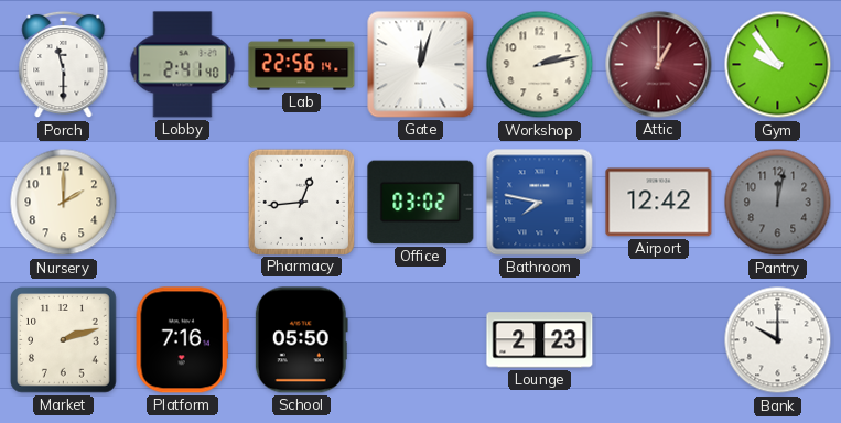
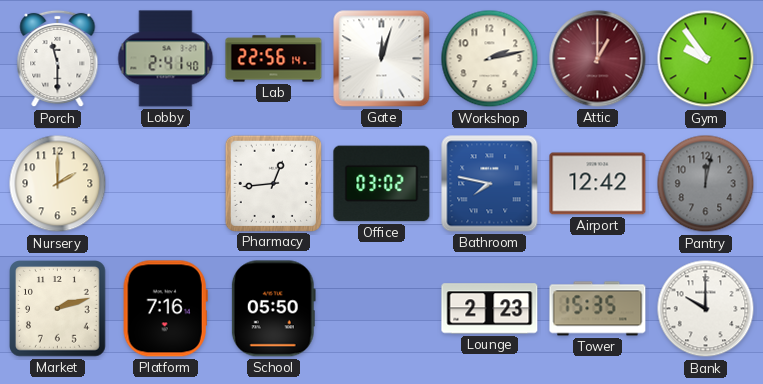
Tower: none -> 15:35 (598, 309)
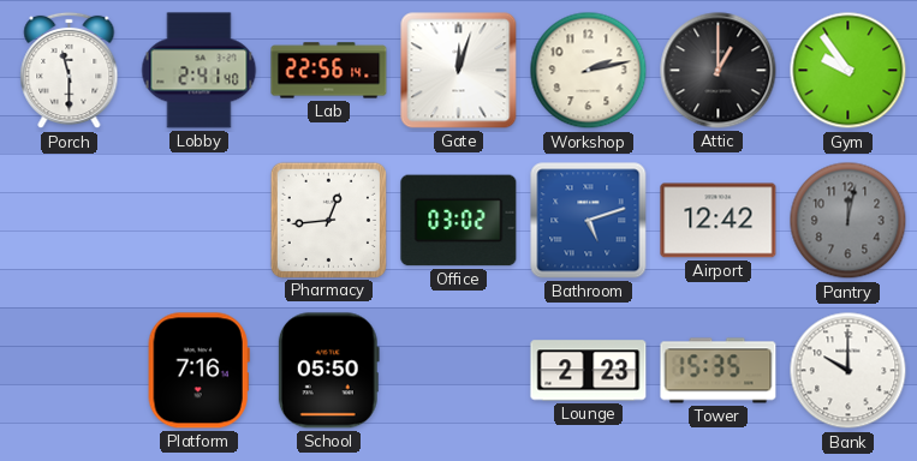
Attic dial: burgundy -> black (719, 71)
Nursery: 2:00 -> none (58, 184)
Bathroom: 7:47 -> 5:12 (589, 221)
Market: 2:12 -> none (58, 309)
